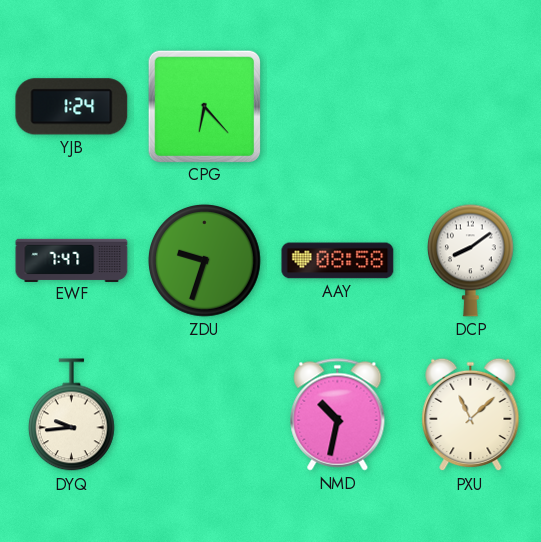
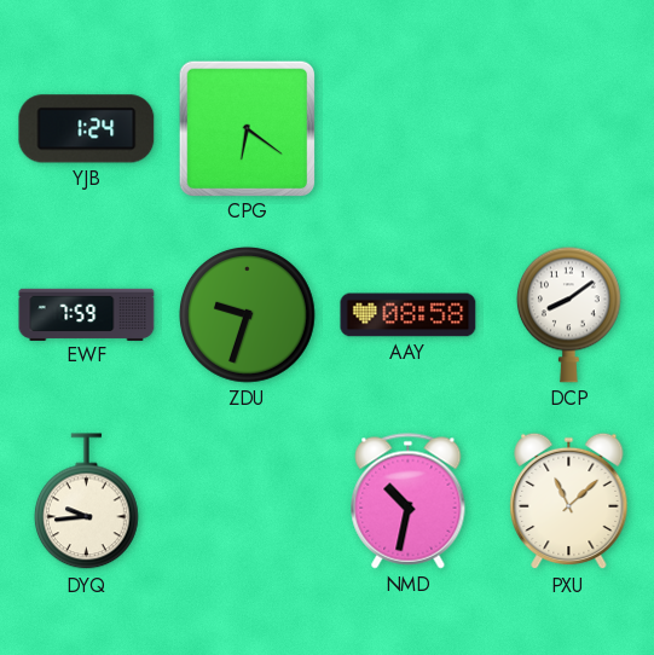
CPG: 6:23 -> 6:21 (247, 128)
EWF: 7:47 -> 7:59 (87, 314)
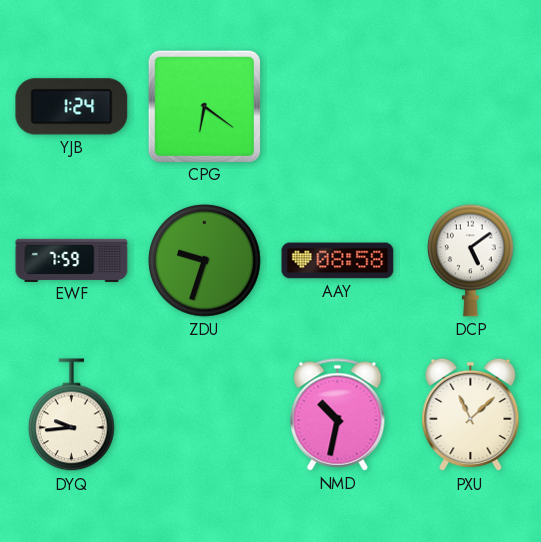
DCP: 8:09 -> 5:09 (470, 260)
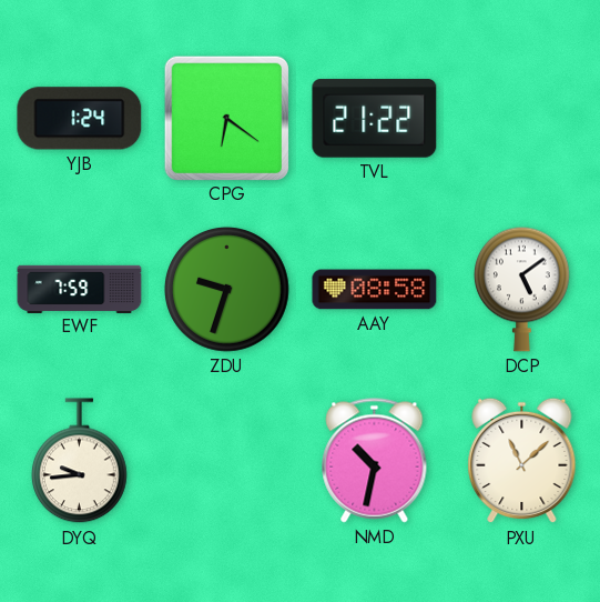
TVL: none -> 21:22 (375, 119)
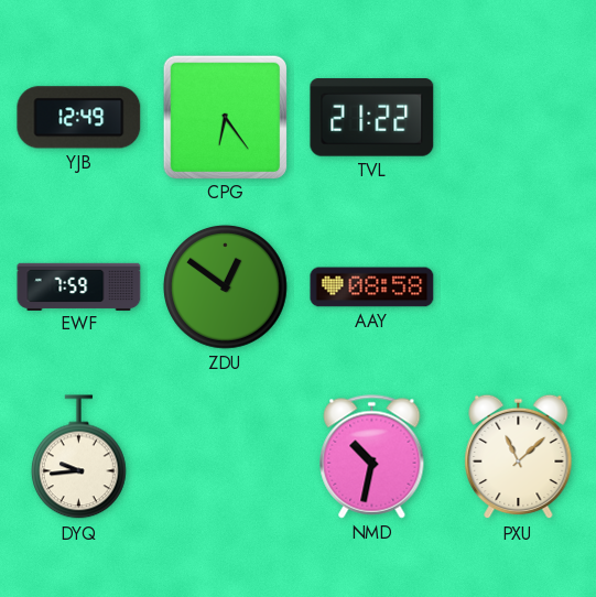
YJB: 1:24 -> 12:49 (79, 118)
CPG: 6:21 -> 6:24 (225, 117)
ZDU: 9:33 -> 12:51 (226, 287)
DCP: 5:09 -> none (521, 289)
